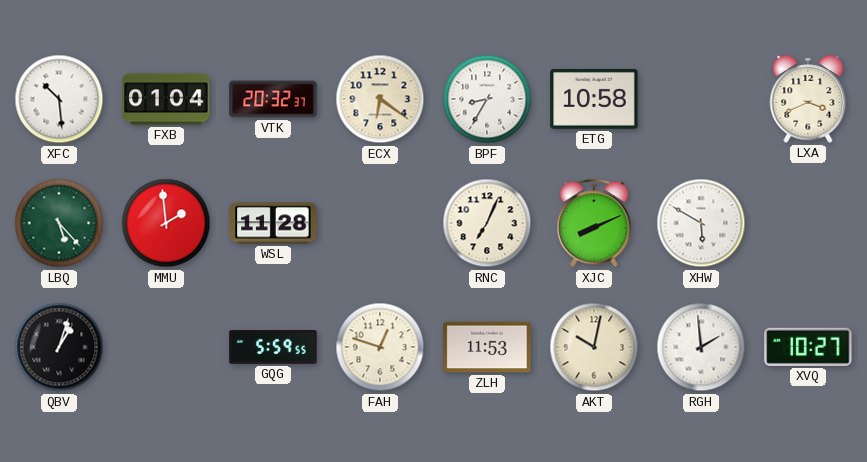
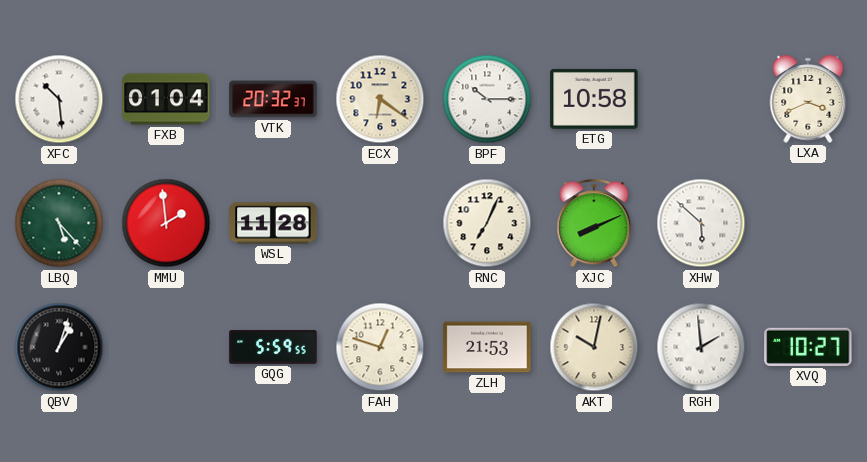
BPF: 8:35 -> 10:15 (487, 99)
XHW: 5:50 -> 5:52 (701, 223)
ZLH: 11:53 -> 21:53 (487, 347)
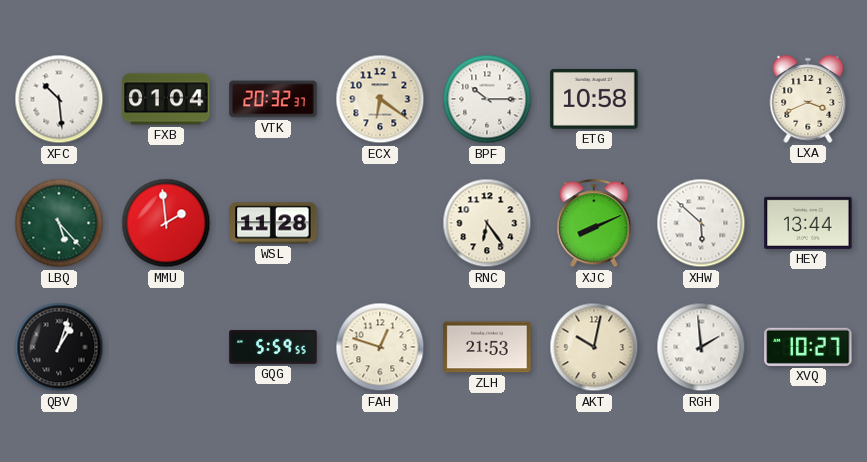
RNC: 7:04 -> 6:24 (487, 223)
HEY: none -> 13:44 (808, 223)
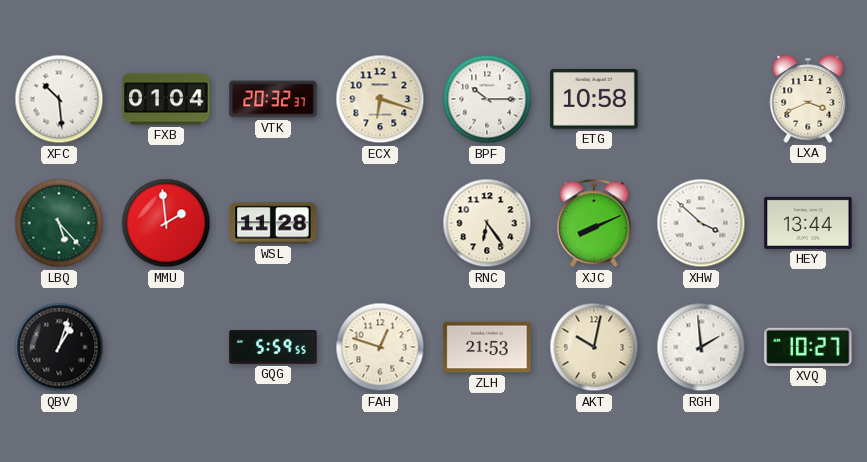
ECX: 6:21 -> 6:18 (380, 99)
XHW: 5:52 -> 3:52 (701, 223)
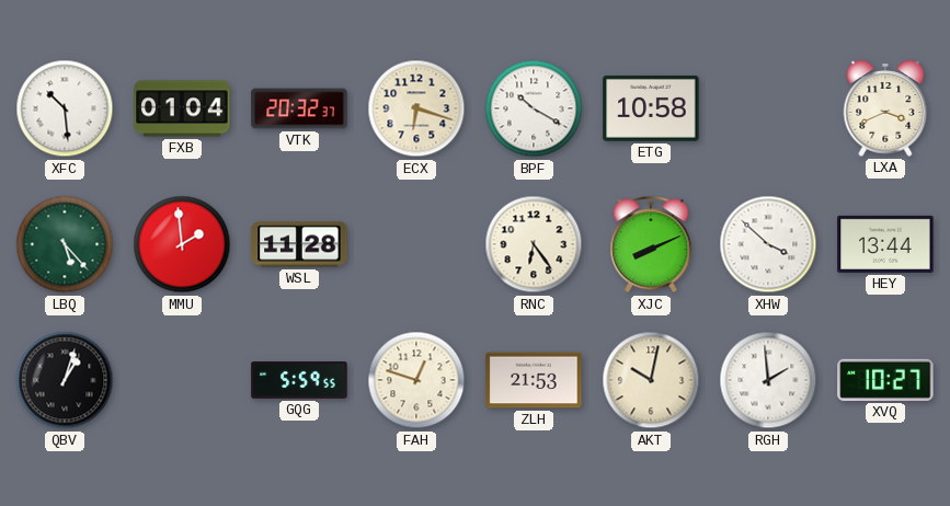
BPF: 10:15 -> 10:20 (534, 108)
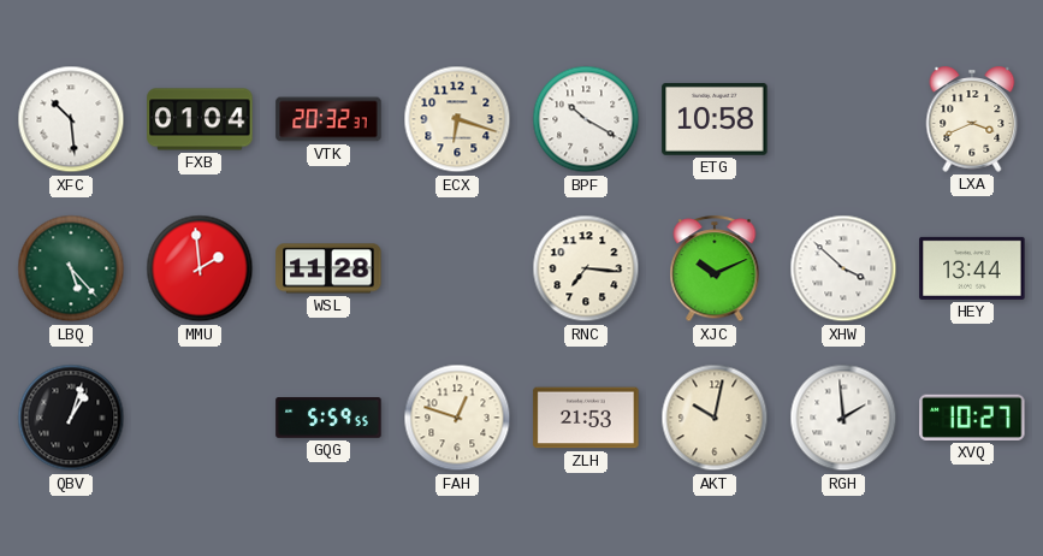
RNC: 6:24 -> 7:16 (586, 268)
XJC: 8:11 -> 10:11 (715, 270)
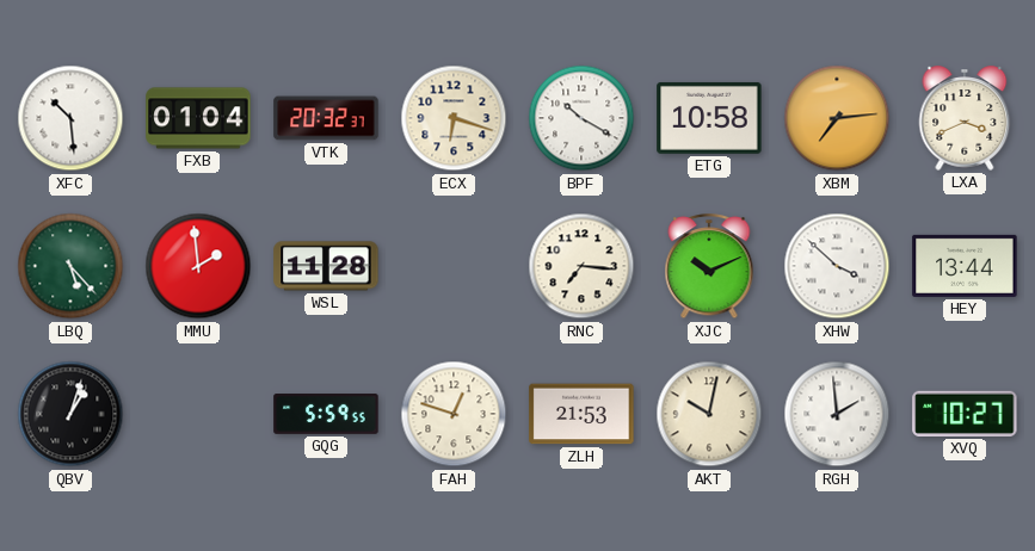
XBM: none -> 7:14 (837, 118)
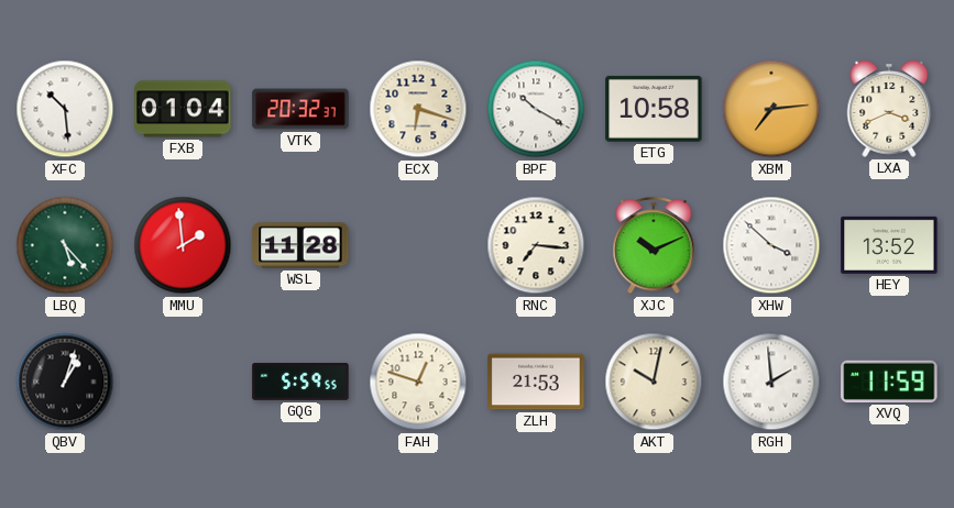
HEY: 13:44 -> 13:52 (889, 245)
XVQ: 10:27 -> 11:59 (889, 382)
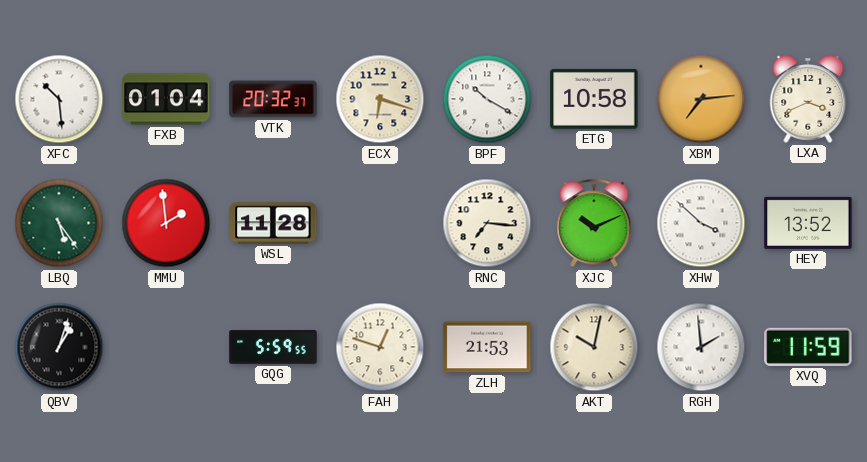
LBQ: 5:23 -> 5:24 (59, 223)
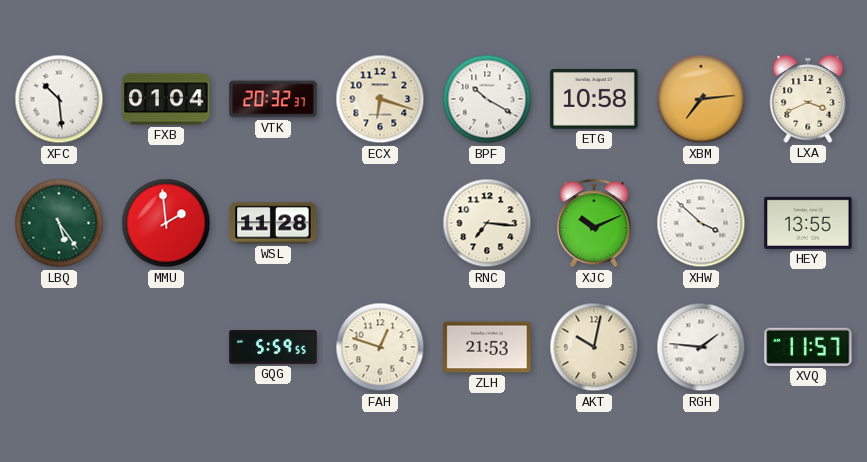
HEY: 13:52 -> 13:55 (808, 223)
QBV: 1:03 -> none (59, 347)
RGH: 1:59 -> 1:46 (701, 347)
XVQ: 11:59 -> 11:57 (808, 347)
